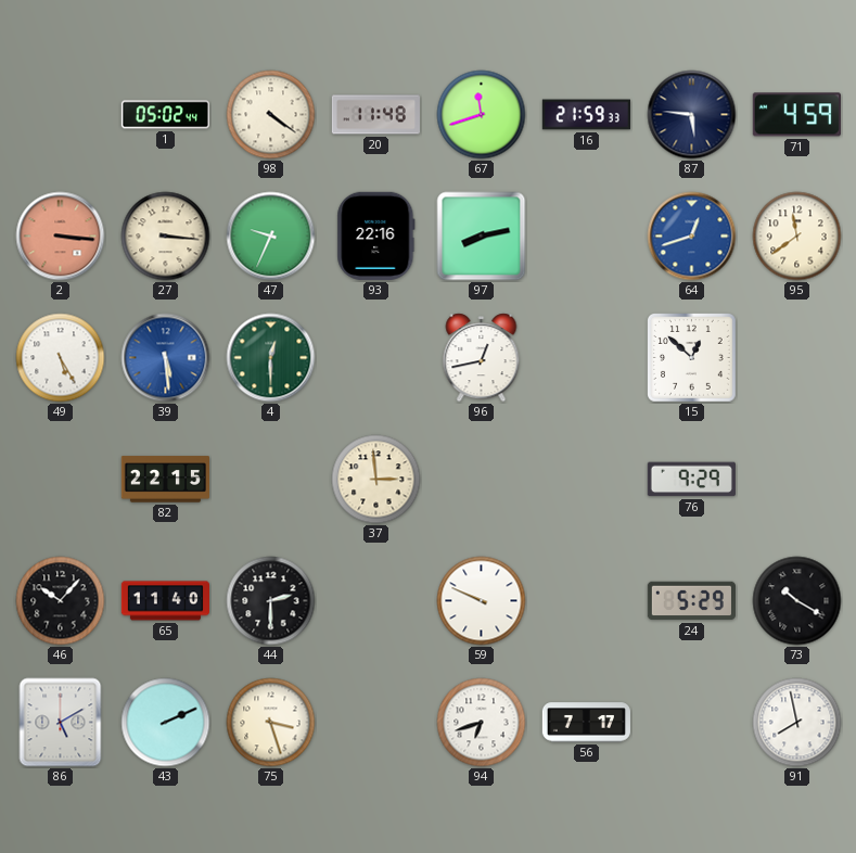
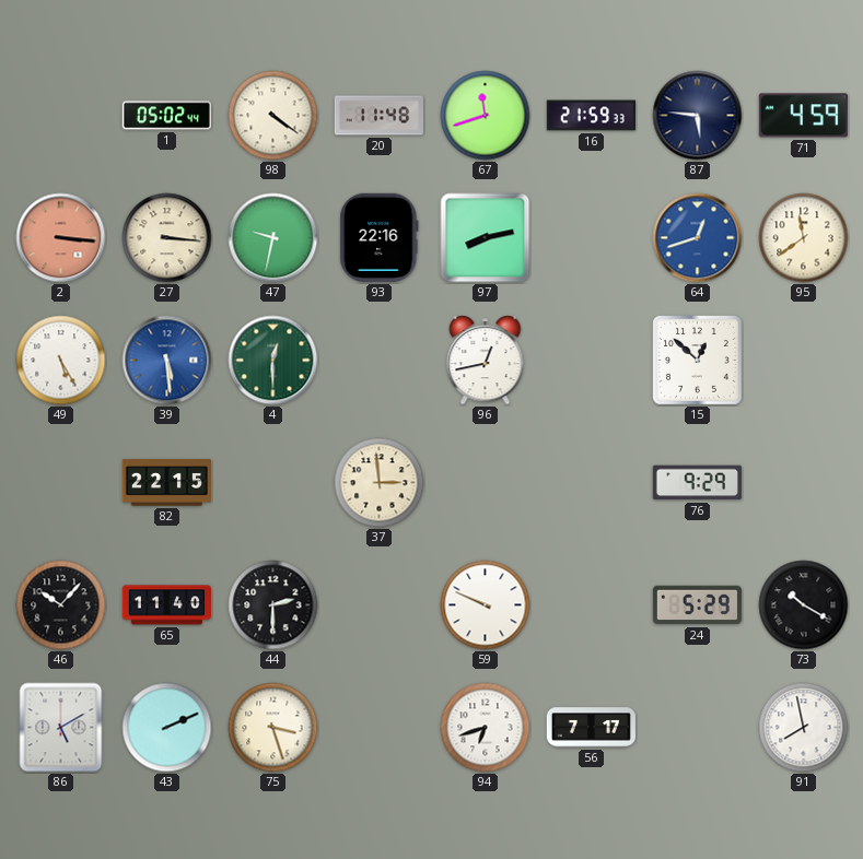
47: 9:34 -> 9:32 (273, 238)
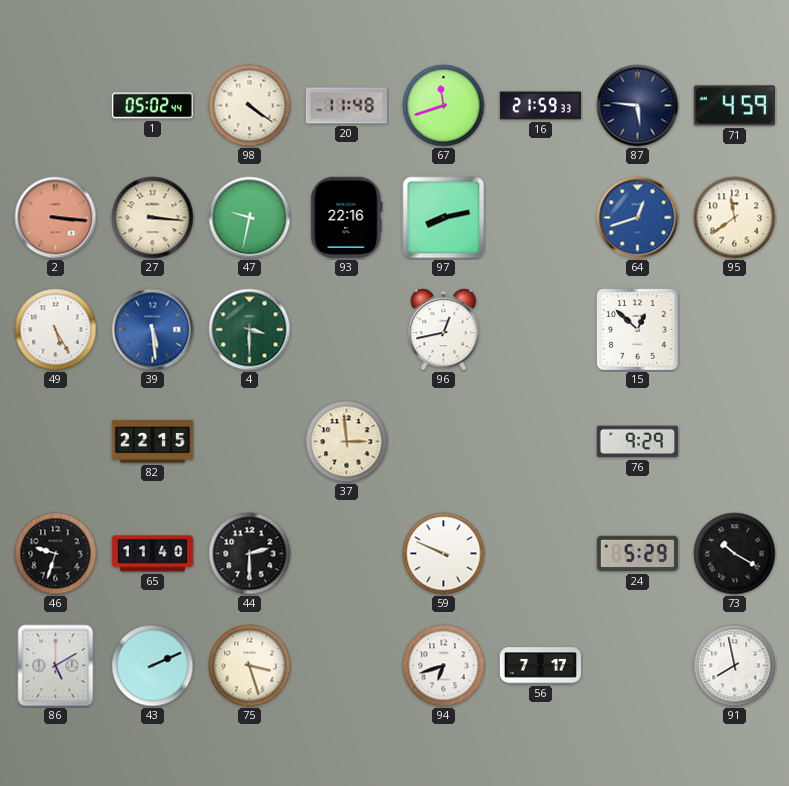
4: 12:30 -> 3:30 (250, 330)
46: 10:07 -> 9:33 (56, 554)
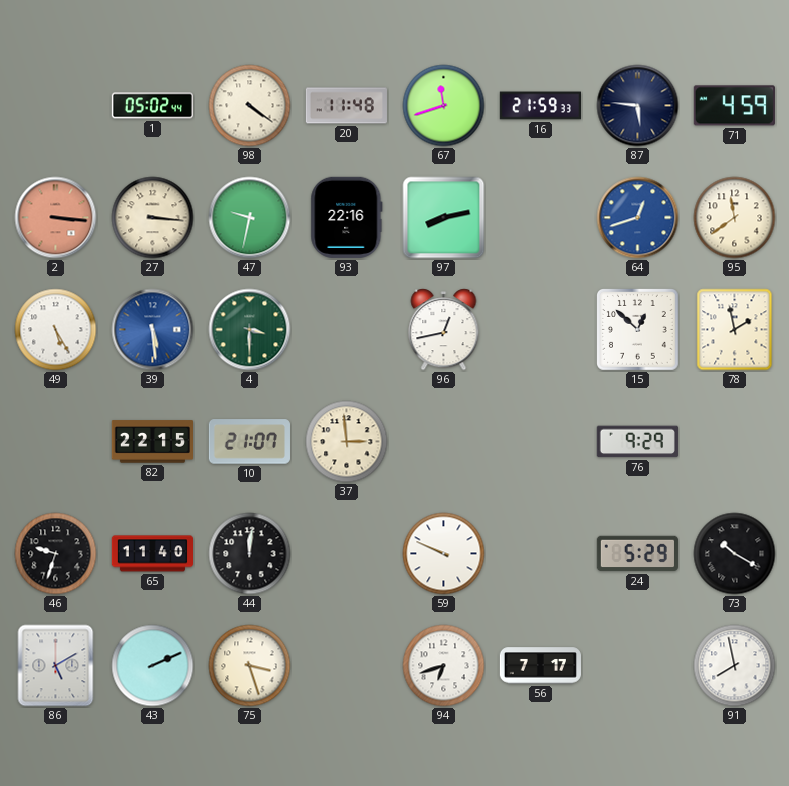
78: none -> 1:58 (735, 330)
10: none -> 21:07 (249, 442)
44: 2:30 -> 12:01 (250, 554)
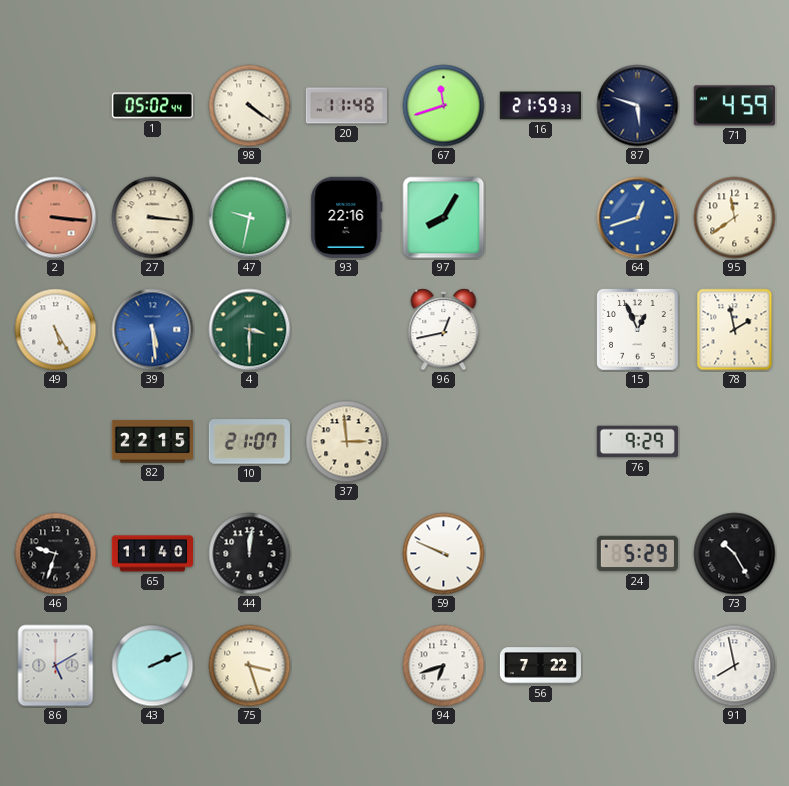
87: 5:46 -> 5:48 (638, 106)
97: 8:13 -> 8:05 (444, 218)
15: 12:52 -> 12:56 (638, 330)
73: 10:20 -> 10:25 (735, 554)
56: 7:17 -> 7:22 (540, 666)
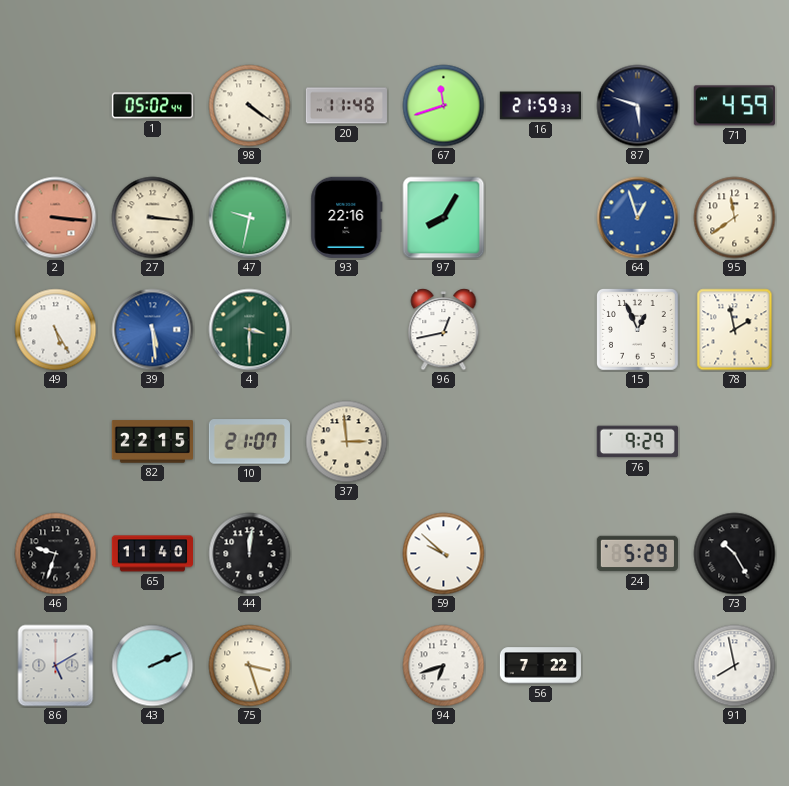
64: 12:42 -> 12:57 (638, 218)
59: 9:49 -> 9:52 (444, 554)
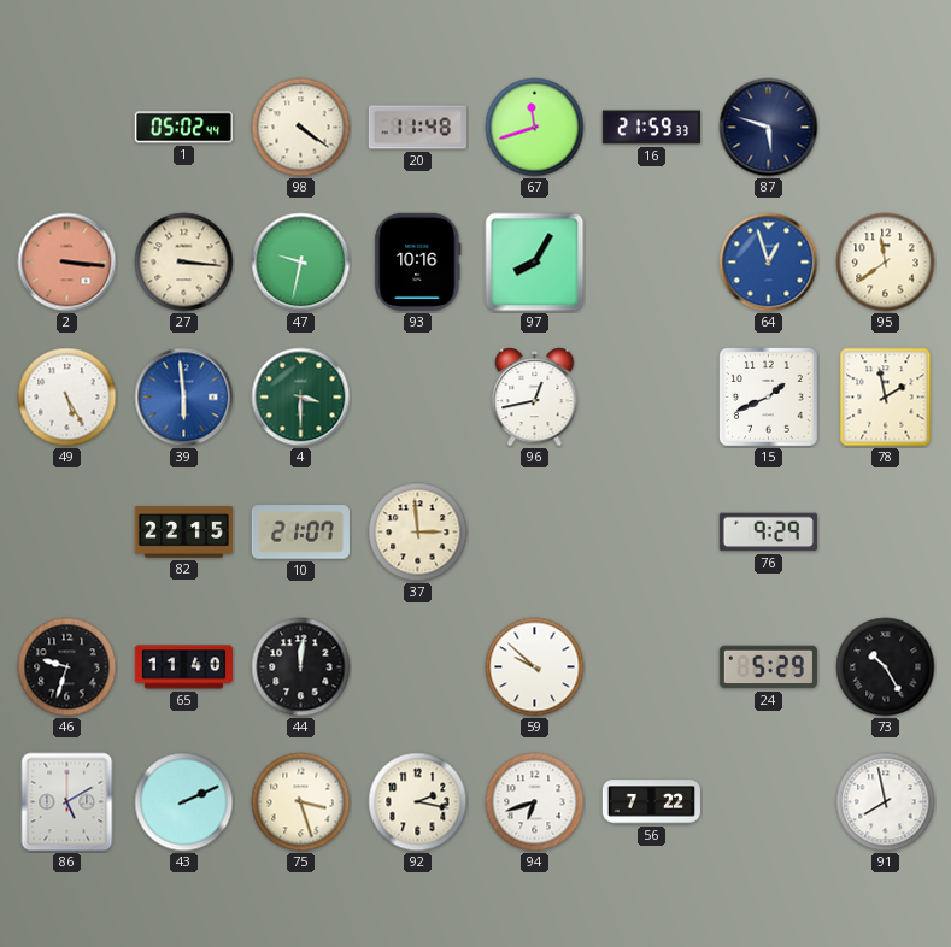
71: 4:59 -> none (734, 106)
93: 22:16 -> 10:16 (418, 261)
39: 5:29 -> 5:59 (184, 398)
15: 12:56 -> 1:41 (769, 398)
92: none -> 2:17 (418, 802)
